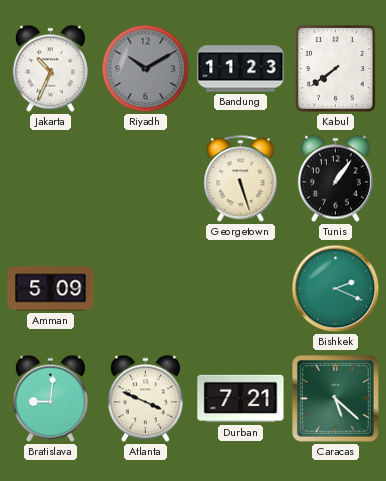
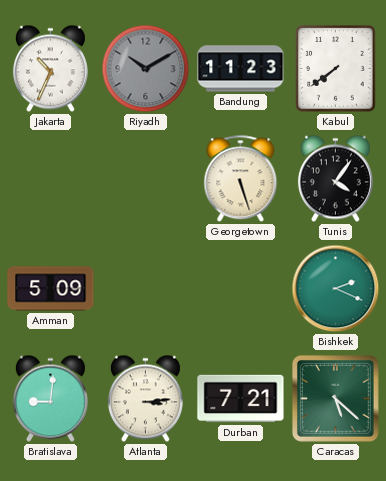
Tunis: 1:06 -> 4:06 (335, 179)
Atlanta: 3:49 -> 3:14 (145, 399)
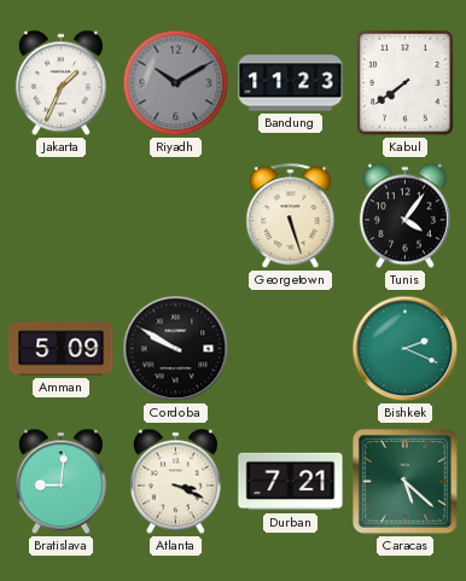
Jakarta: 10:34 -> 1:34 (60, 83)
Cordoba: none -> 9:50 (176, 349)
Atlanta: 3:14 -> 3:19 (175, 482)
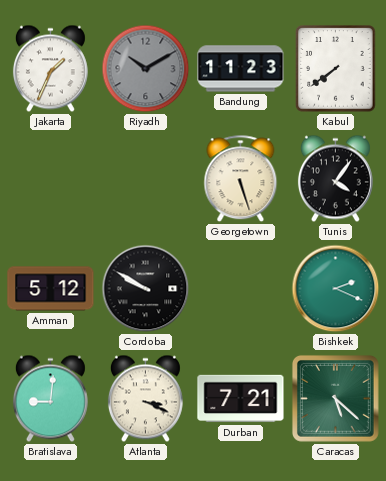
Amman: 5:09 -> 5:12 (51, 289)
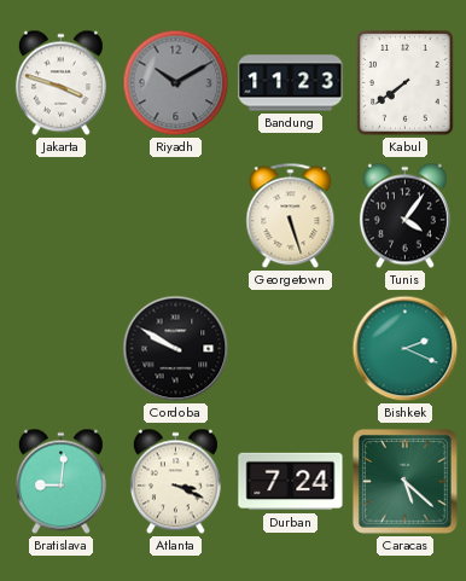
Jakarta: 1:34 -> 3:48 (60, 83)
Amman: 5:12 -> none (51, 289)
Durban: 7:21 -> 7:24 (291, 482)
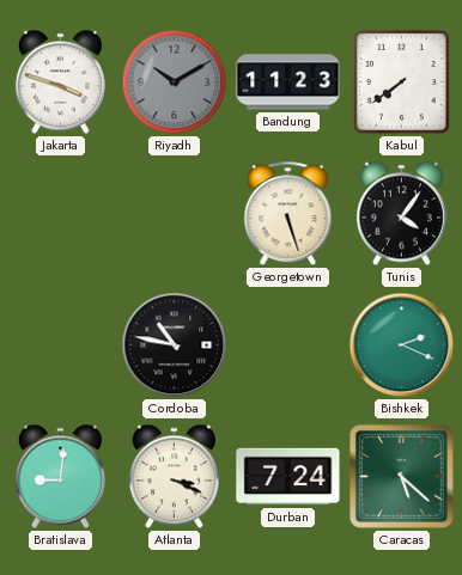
Cordoba: 9:50 -> 10:47 (175, 345)
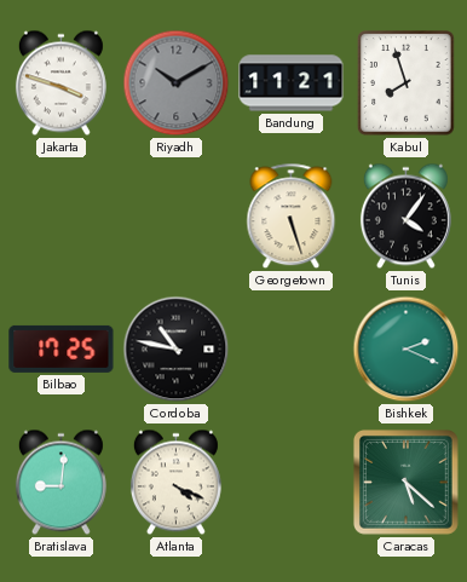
Bandung: 11:23 -> 11:21 (292, 83)
Kabul: 7:39 -> 7:57 (407, 83)
Bilbao: none -> 17:25 (62, 348)
Atlanta: 3:19 -> 4:19 (175, 483)
Durban: 7:24 -> none (288, 477)
